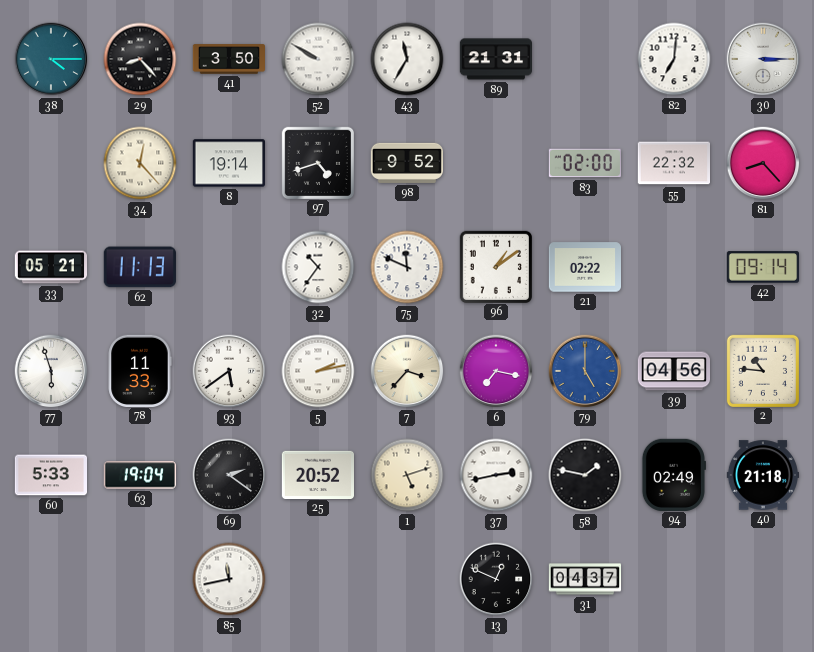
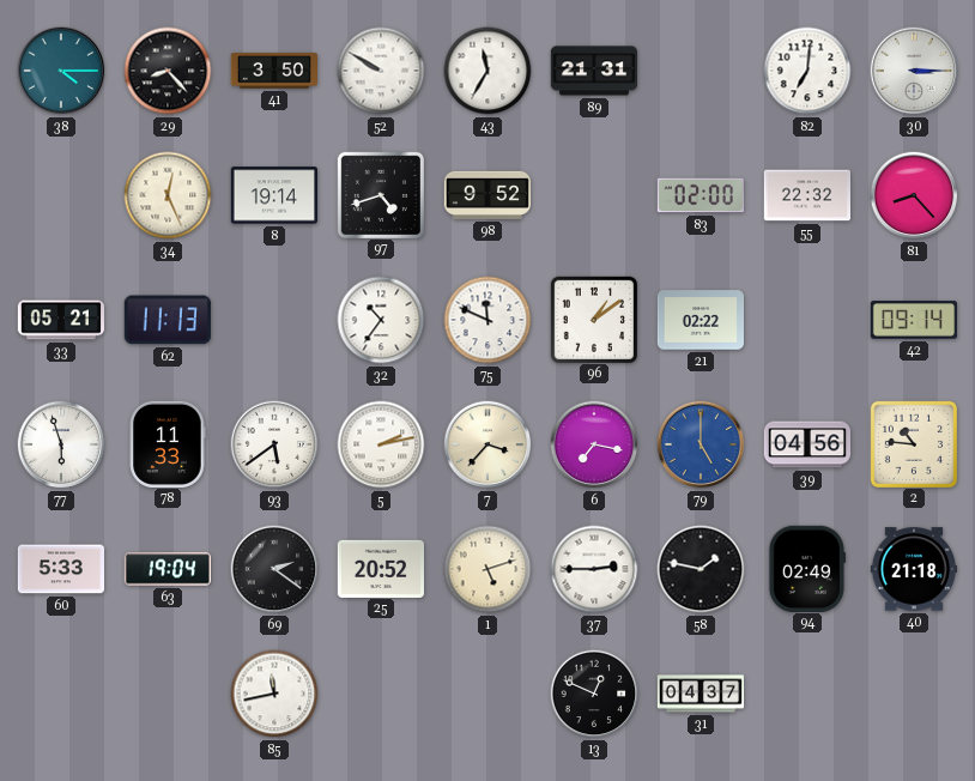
34: 12:23 -> 12:26 (168, 195)
37: 2:43 -> 2:45 (594, 569)
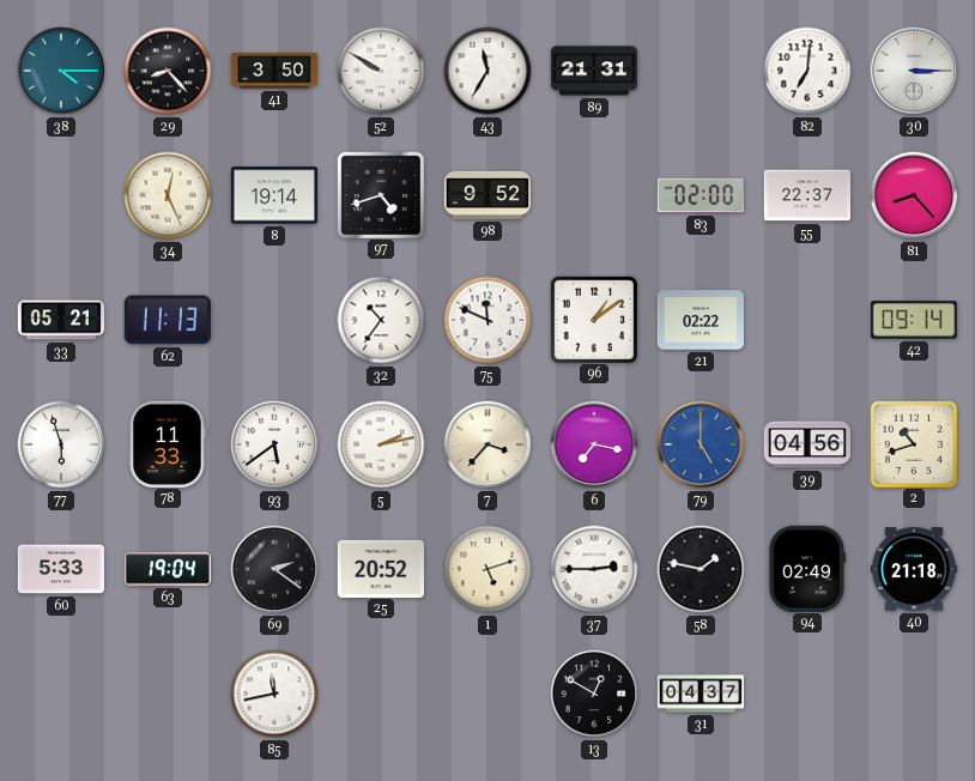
55: 22:32 -> 22:37 (806, 195)
2: 10:46 -> 10:42 (913, 443)
13: 12:49 -> 12:50 (594, 694)
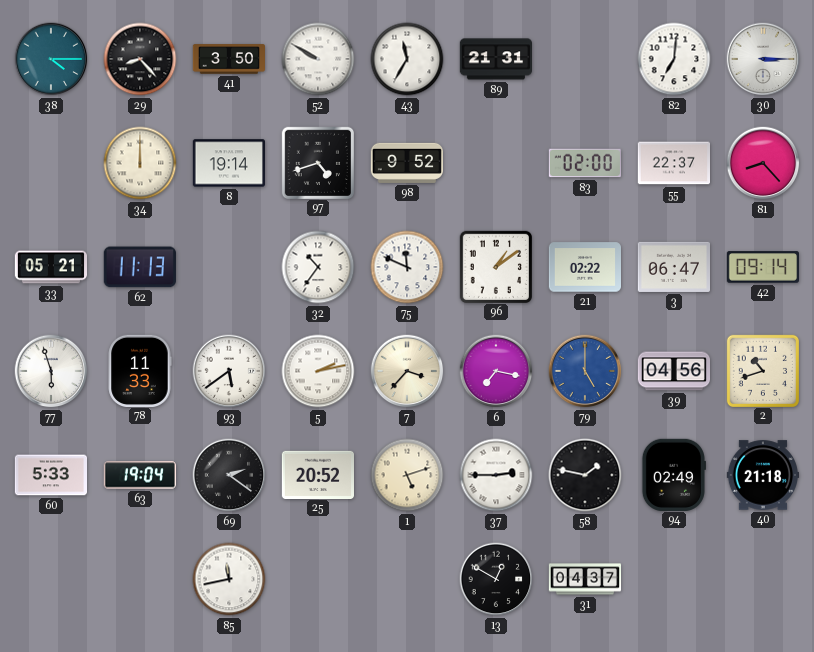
34: 12:26 -> 12:00 (140, 163)
3: none -> 06:47 (673, 267)
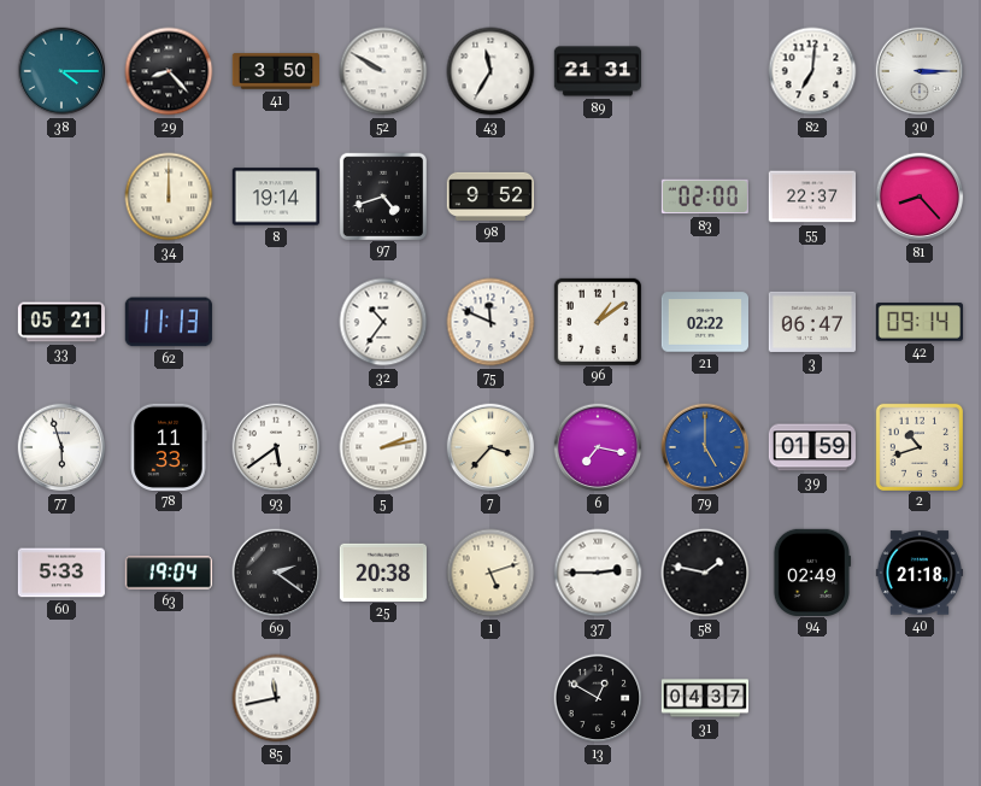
39: 04:56 -> 01:59 (811, 447)
25: 20:52 -> 20:38 (382, 571)
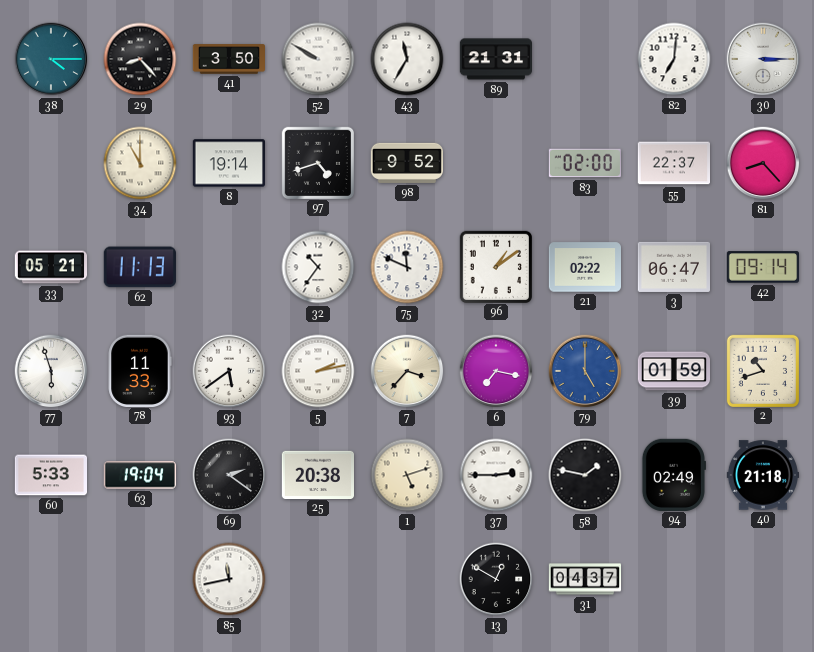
34: 12:00 -> 11:00 (140, 163)
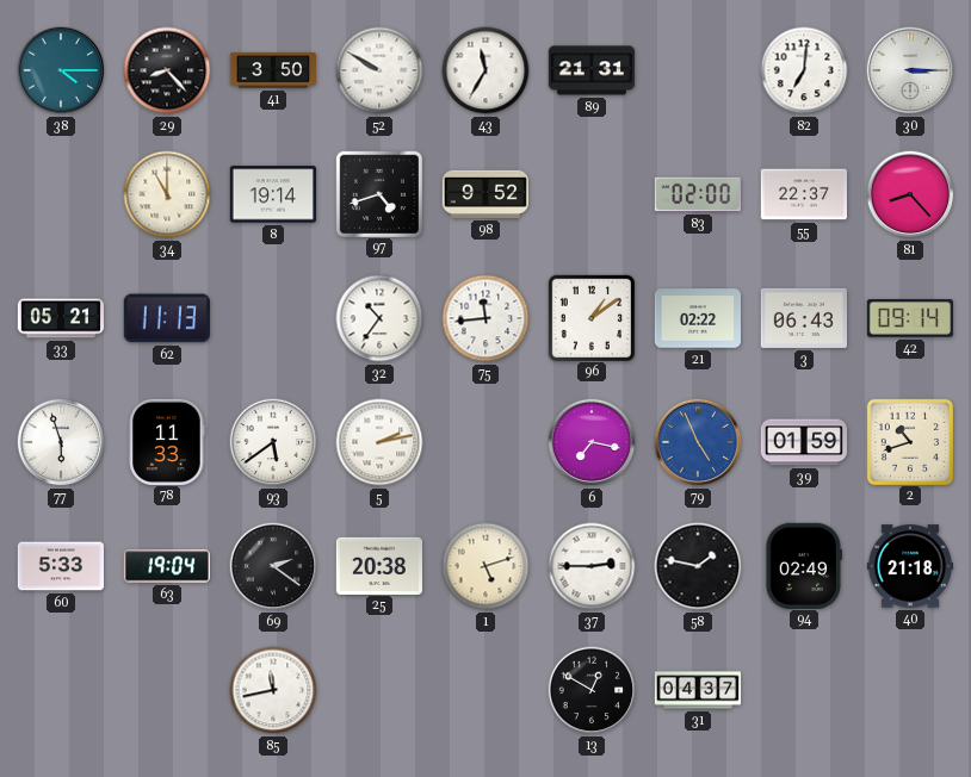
75: 11:49 -> 11:44 (485, 318)
3: 06:47 -> 06:43 (803, 318)
7: 3:37 -> none (407, 371)
79: 5:00 -> 4:56 (698, 442)
